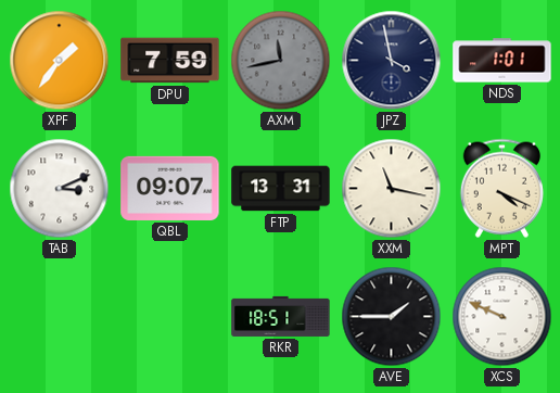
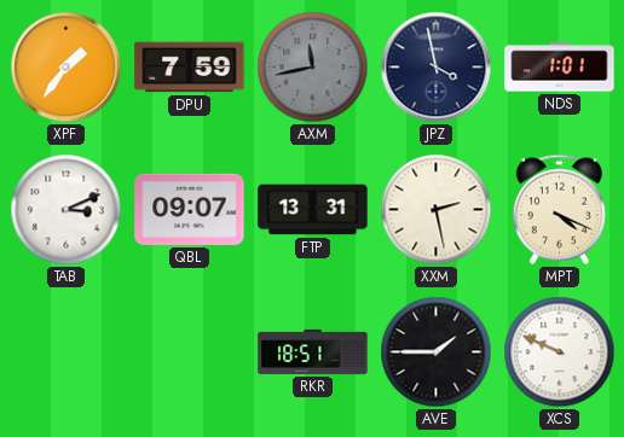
XXM: 11:17 -> 2:28 (437, 210)
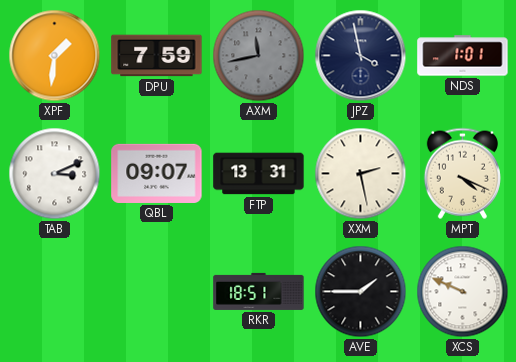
XPF: 1:36 -> 1:31 (55, 56)
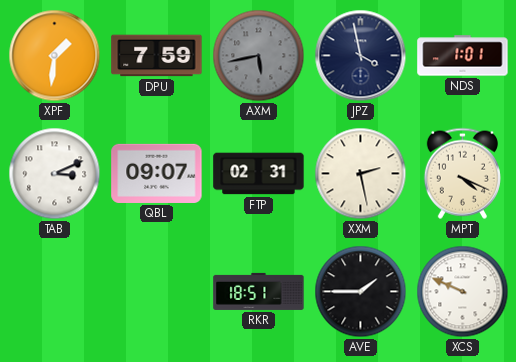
AXM: 11:43 -> 5:43 (259, 56)
FTP: 13:31 -> 02:31 (259, 174)
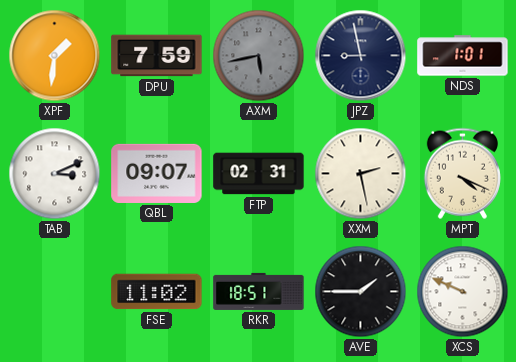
JPZ: 3:58 -> 8:58 (361, 56)
FSE: none -> 11:02 (157, 292)
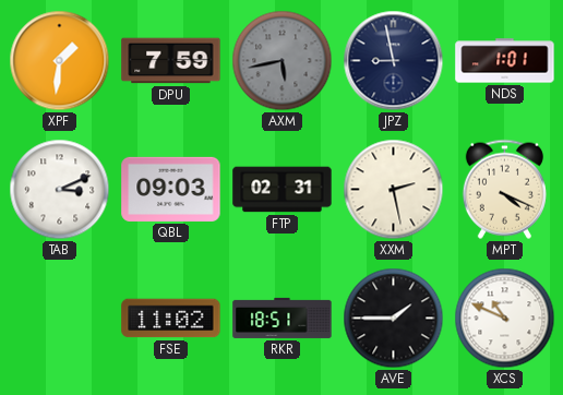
QBL: 09:07 -> 09:03 (171, 189)
XCS: 9:49 -> 10:49 (505, 319)
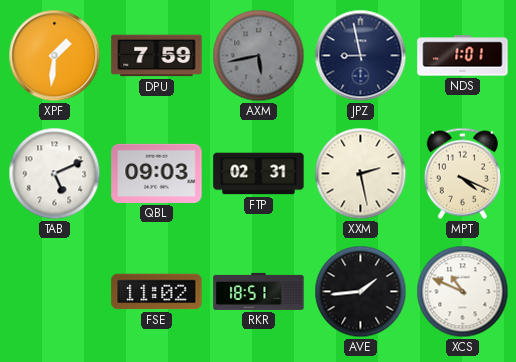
TAB: 3:11 -> 5:11 (55, 174)
AVE: 1:45 -> 1:44 (361, 292)
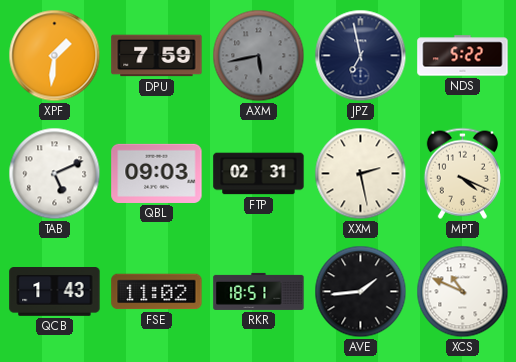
JPZ: 8:58 -> 6:58 (361, 56)
NDS: 1:01 -> 5:22 (463, 56)
QCB: none -> 1:43 (55, 292)
